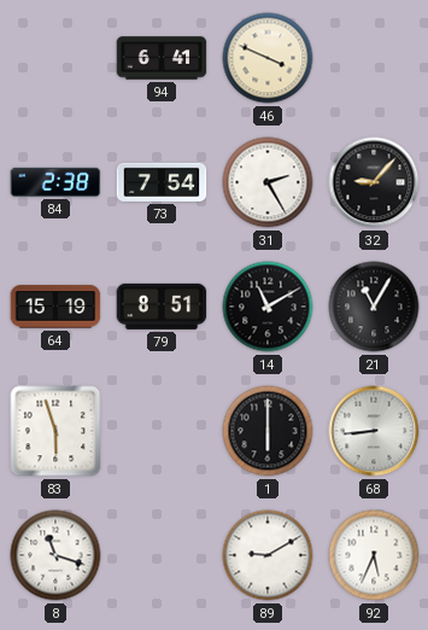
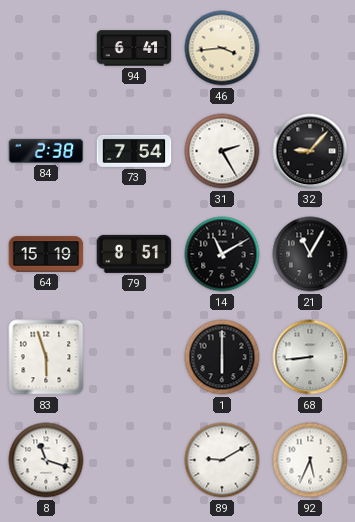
46: 3:49 -> 3:44 (222, 48)
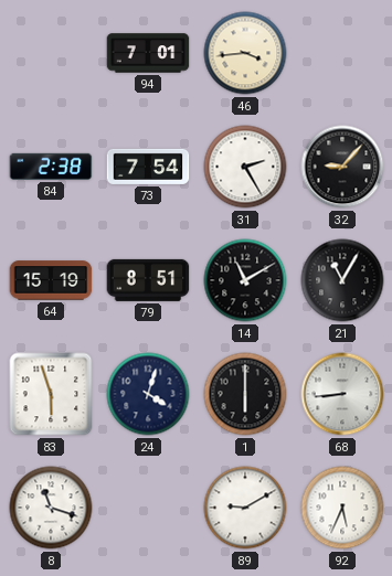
94: 6:41 -> 7:01 (148, 53)
24: none -> 4:03 (148, 394)
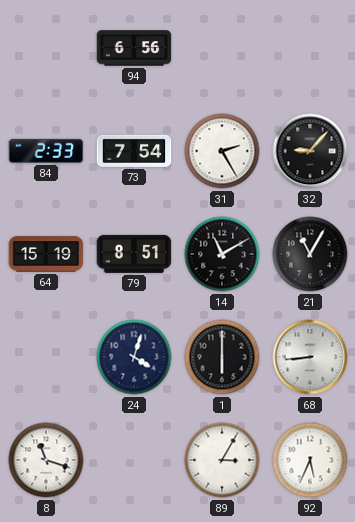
94: 7:01 -> 6:56 (134, 48)
46: 3:44 -> none (245, 53)
84: 2:38 -> 2:33 (46, 151)
83: 5:57 -> none (51, 394)
89: 9:10 -> 3:05 (222, 460)
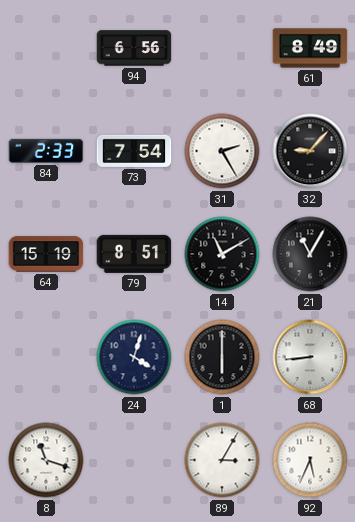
61: none -> 8:49 (310, 48)
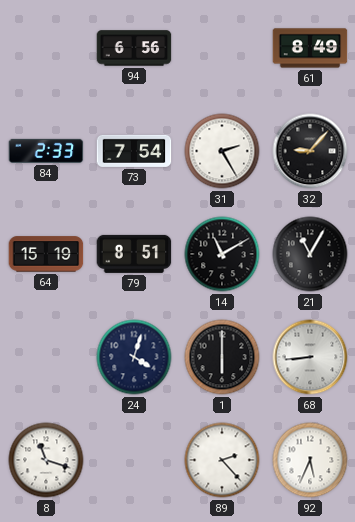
89: 3:05 -> 2:23 (222, 460)
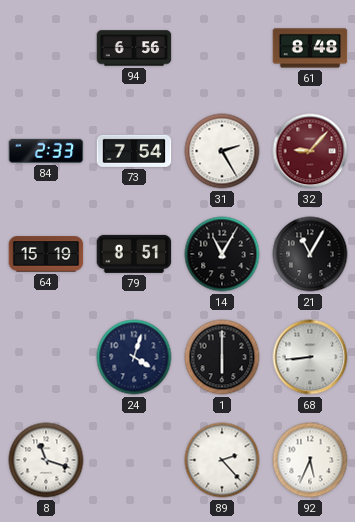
61: 8:49 -> 8:48 (310, 48)
32 dial: black -> burgundy (310, 151)
14: 11:10 -> 11:05 (222, 254)
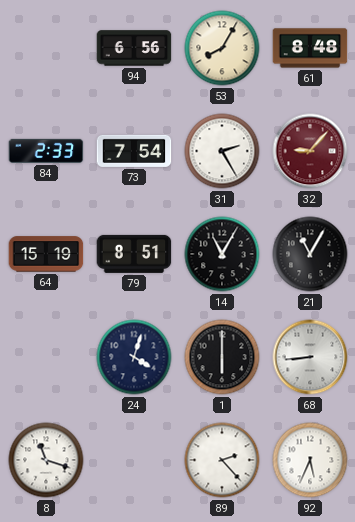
53: none -> 8:05 (222, 48)
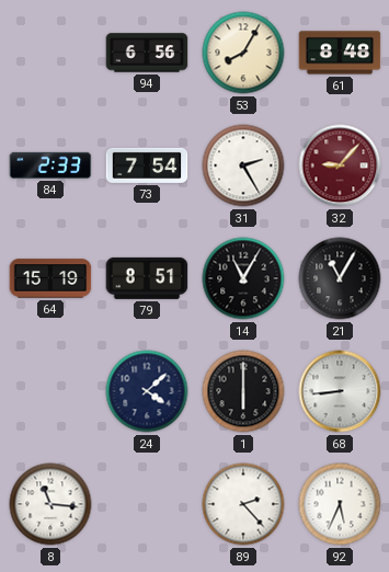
24: 4:03 -> 4:08 (147, 391)
8: 11:18 -> 11:16 (50, 504)
